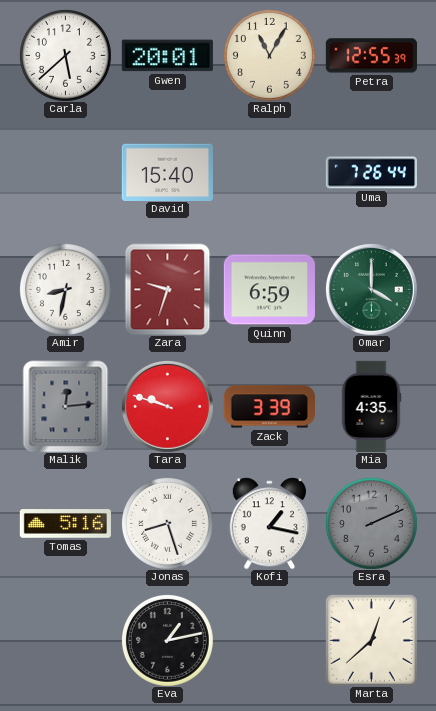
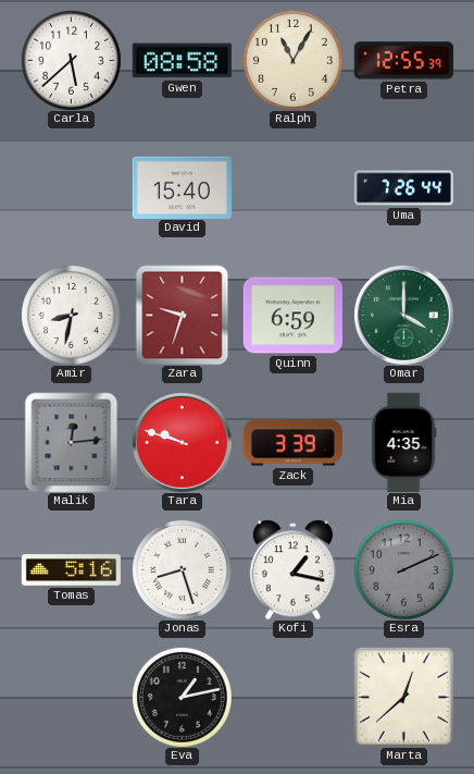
Gwen: 20:01 -> 08:58 (182, 61)
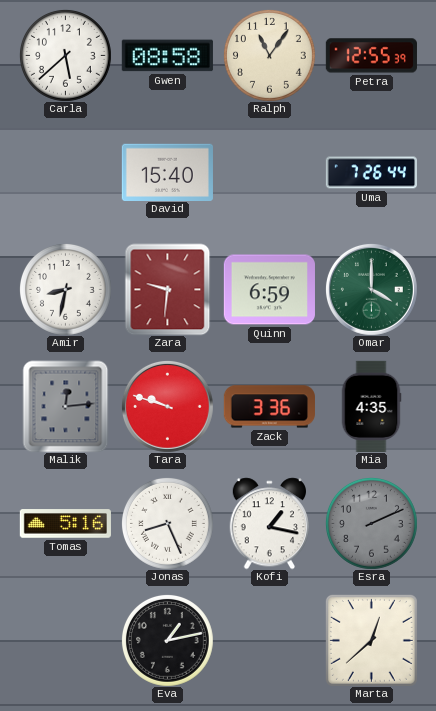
Ralph: 11:05 -> 11:06 (270, 56)
Zara: 9:33 -> 9:31 (168, 289)
Zack: 3:39 -> 3:36 (269, 407)
Jonas: 8:27 -> 8:26 (168, 524)
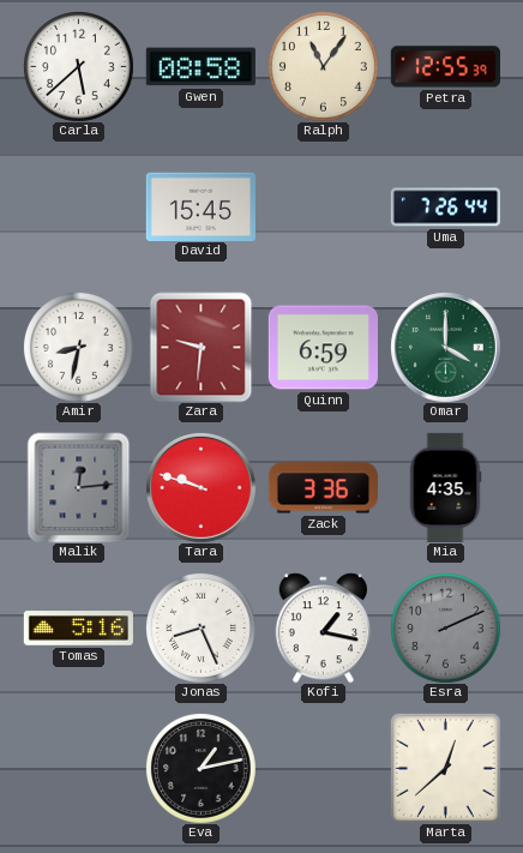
David: 15:40 -> 15:45 (200, 206)
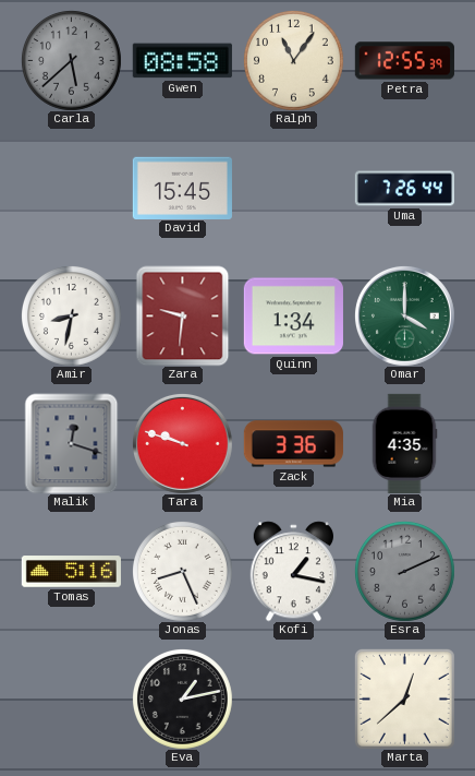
Carla dial: white -> grey (72, 61)
Quinn: 6:59 -> 1:34 (293, 317)
Malik: 12:14 -> 12:18 (72, 443)
